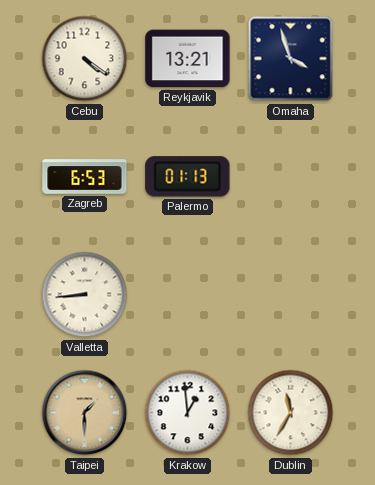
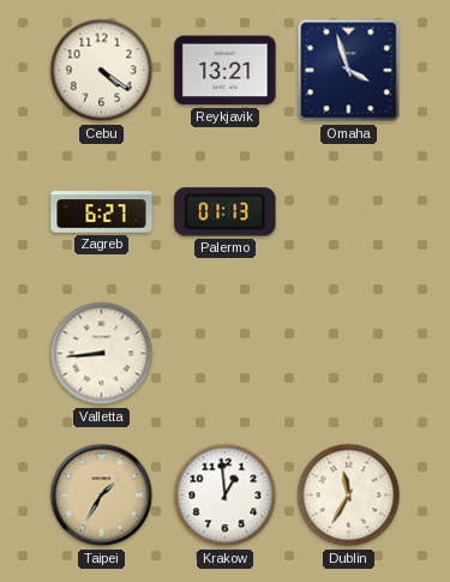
Zagreb: 6:53 -> 6:27 (102, 212)
Taipei: 1:30 -> 1:35 (102, 496)
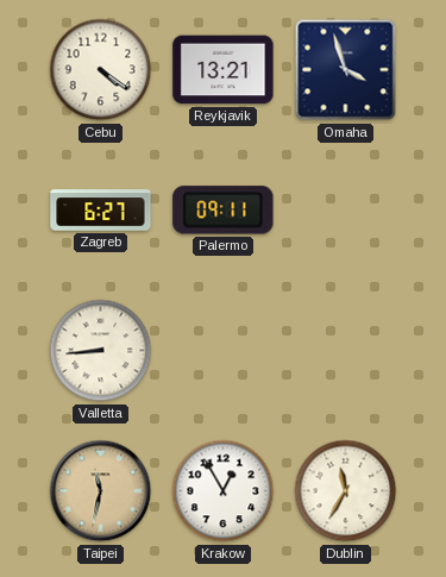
Palermo: 01:13 -> 09:11 (224, 211)
Taipei: 1:35 -> 11:32 (101, 491)
Krakow: 12:59 -> 12:55 (224, 491)
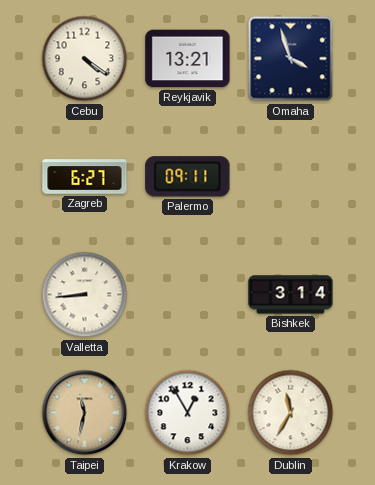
Bishkek: none -> 3:14 (291, 295)
